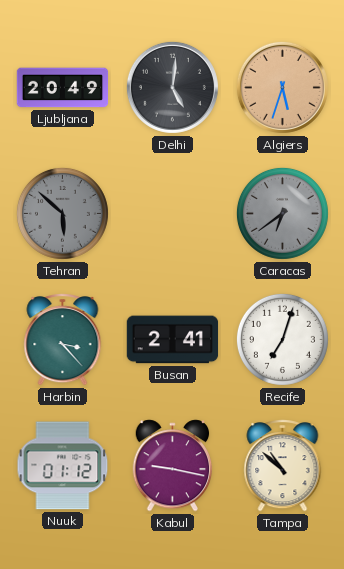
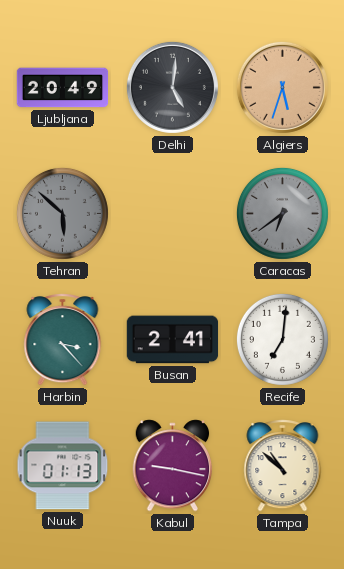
Recife: 7:03 -> 7:01 (282, 339)
Nuuk: 01:12 -> 01:13 (63, 466)
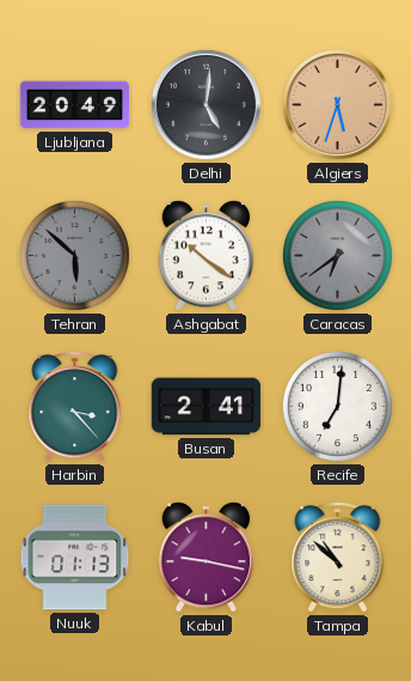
Ashgabat: none -> 10:21 (207, 256)
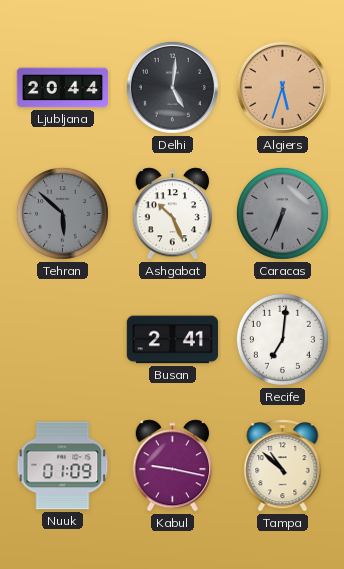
Ljubljana: 20:49 -> 20:44 (63, 88)
Ashgabat: 10:21 -> 10:26 (173, 214)
Caracas: 6:39 -> 6:34 (282, 213)
Harbin: 3:23 -> none (75, 407)
Nuuk: 01:13 -> 01:09 (63, 466)
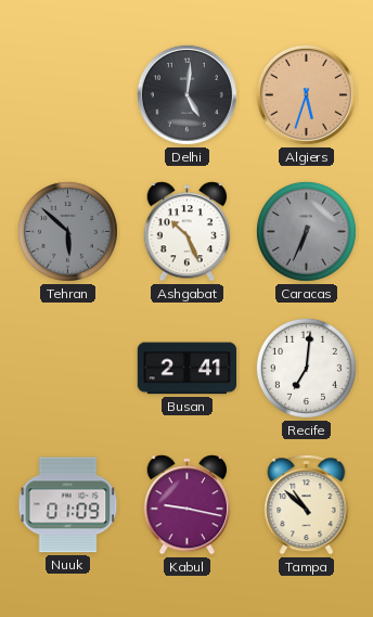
Ljubljana: 20:44 -> none (63, 88)
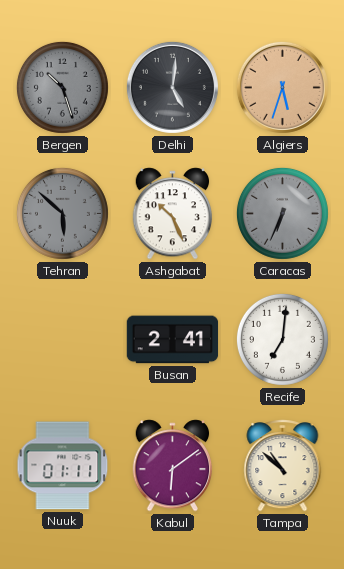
Bergen: none -> 10:27 (62, 87)
Nuuk: 01:09 -> 01:11 (63, 466)
Kabul: 9:17 -> 6:09 (173, 466)
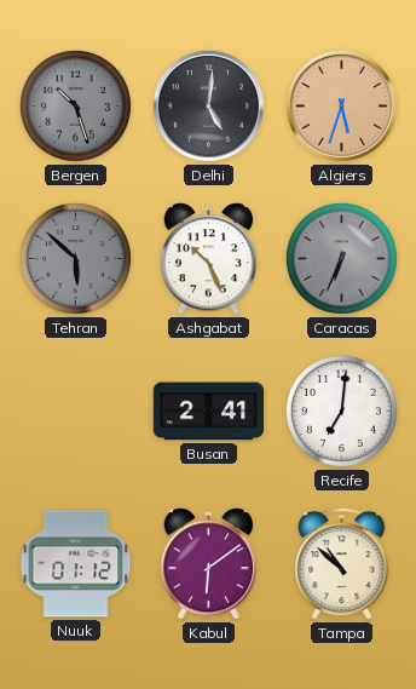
Nuuk: 01:11 -> 01:12 (76, 564)
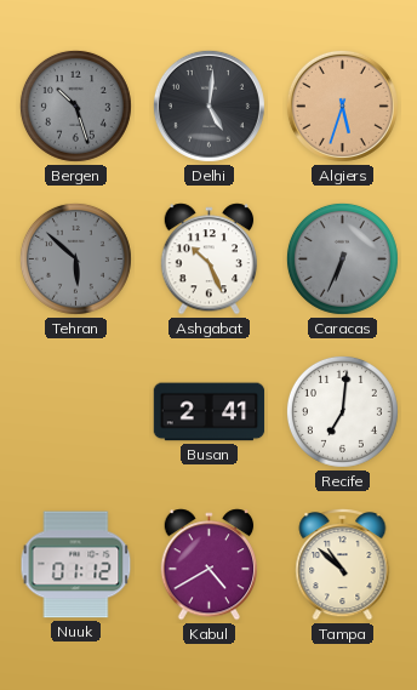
Kabul: 6:09 -> 4:40 (210, 565)
